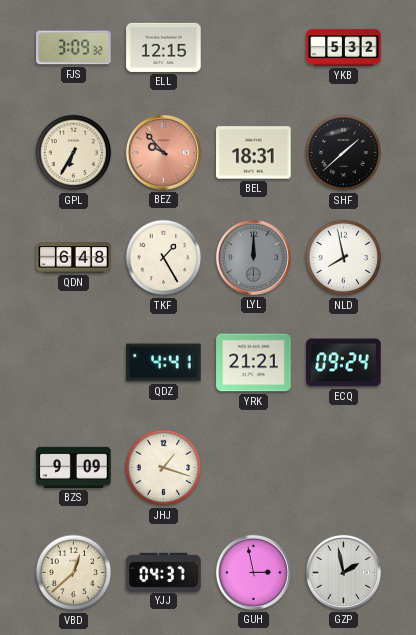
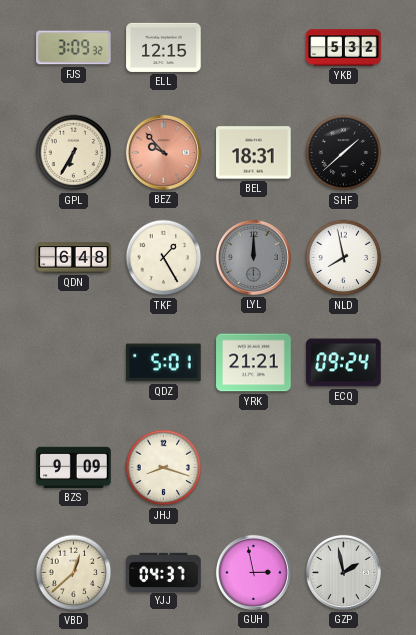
QDZ: 4:41 -> 5:01 (164, 363)
JHJ: 1:18 -> 8:18 (164, 468)
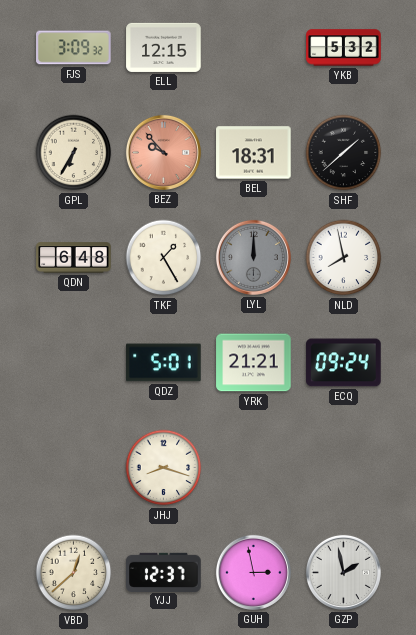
BZS: 9:09 -> none (74, 467)
YJJ: 04:37 -> 12:37 (164, 572)
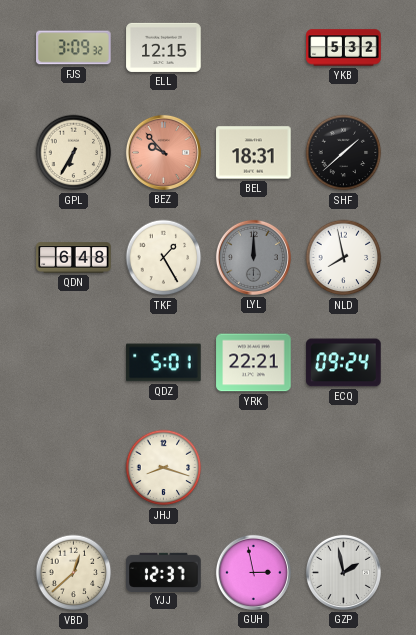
YRK: 21:21 -> 22:21 (254, 363)
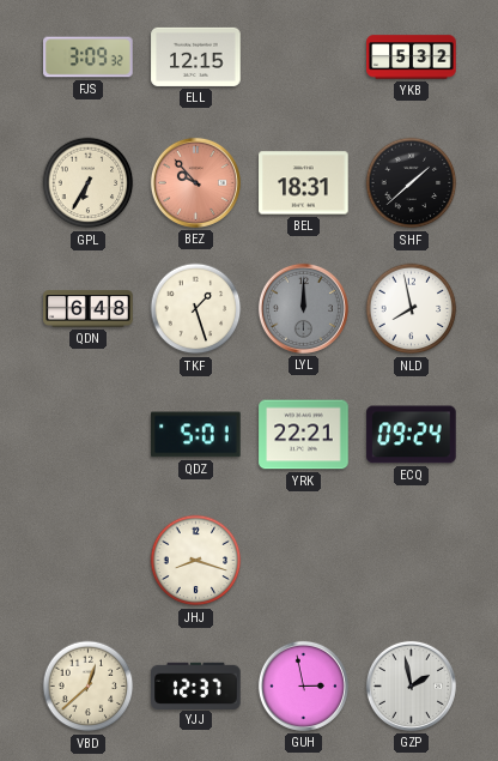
TKF: 1:25 -> 1:27 (196, 309)
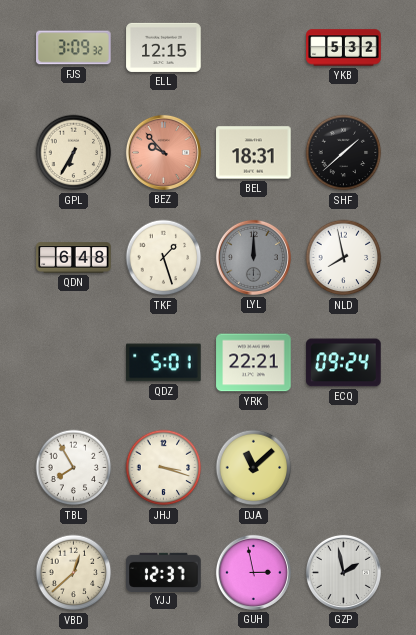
TBL: none -> 7:55 (74, 468)
JHJ: 8:18 -> 3:18 (164, 468)
DJA: none -> 11:08 (254, 468)
